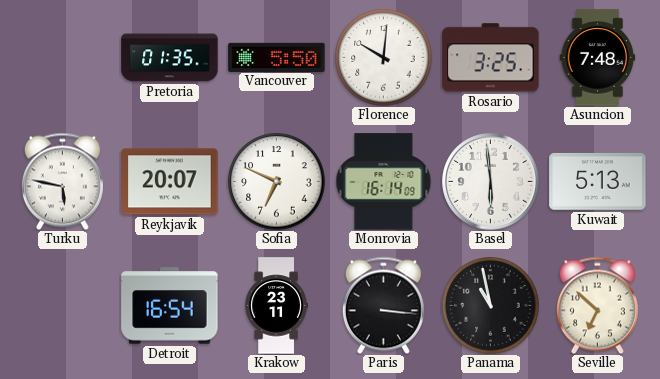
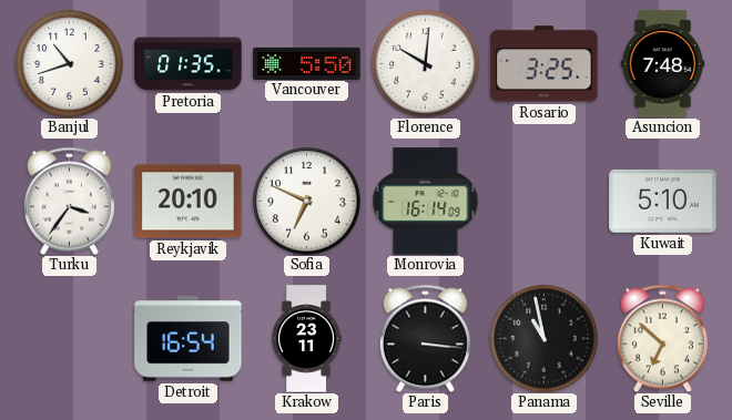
Banjul: none -> 10:42 (70, 64)
Turku: 5:47 -> 3:36 (69, 201)
Reykjavik: 20:07 -> 20:10 (189, 202)
Basel: 5:59 -> none (491, 182)
Kuwait: 5:13 -> 5:10 (663, 201)
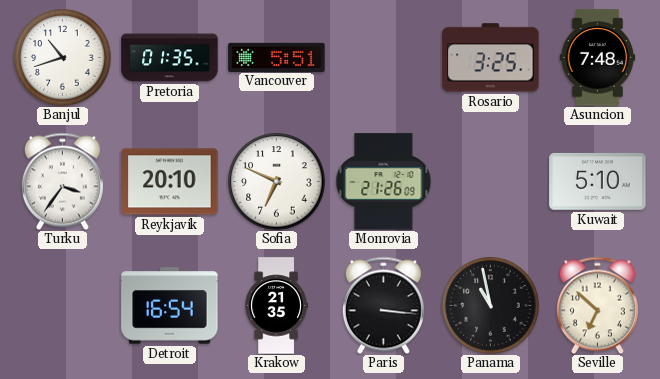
Vancouver: 5:50 -> 5:51 (277, 57)
Florence: 10:01 -> none (426, 64)
Monrovia: 16:14 -> 21:26 (384, 182)
Krakow: 23:11 -> 21:35 (276, 306)
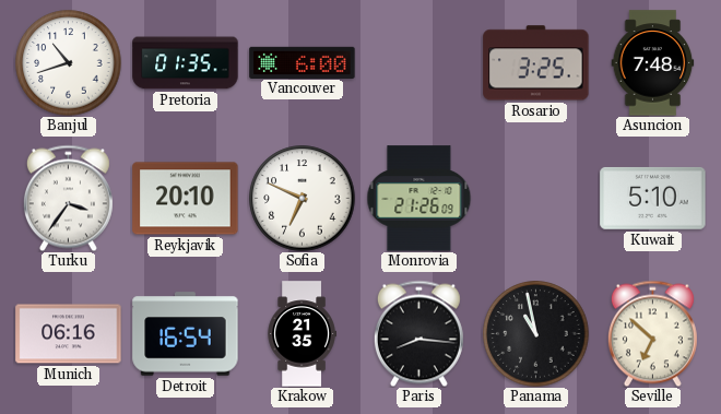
Vancouver: 5:51 -> 6:00 (303, 62)
Munich: none -> 06:16 (69, 334)
Paris: 3:16 -> 8:16 (418, 333)
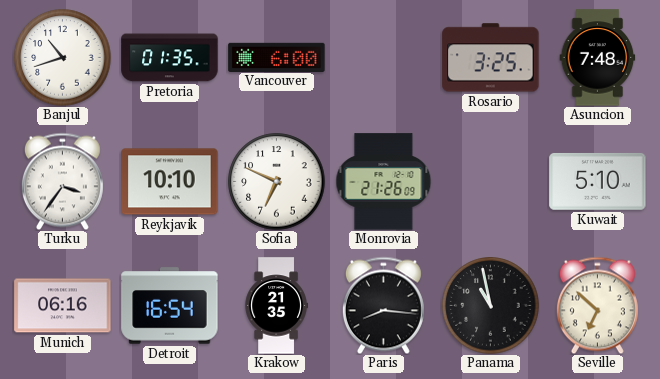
Reykjavik: 20:10 -> 10:10 (170, 182)
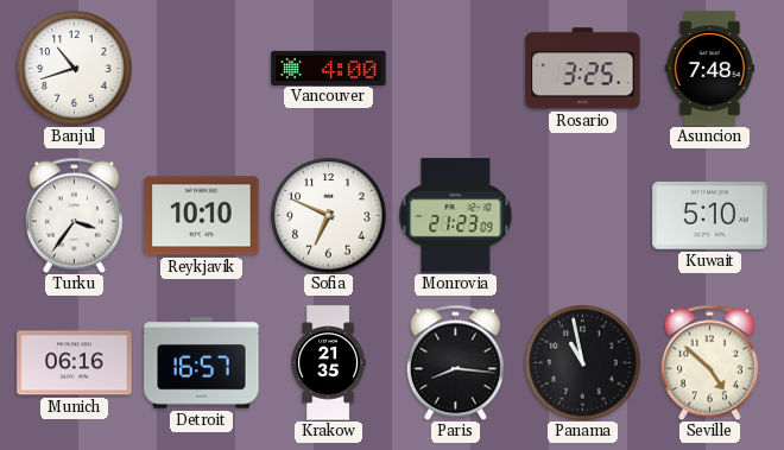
Pretoria: 01:35 -> none (170, 58)
Vancouver: 6:00 -> 4:00 (329, 68)
Monrovia: 21:26 -> 21:23 (456, 216)
Detroit: 16:54 -> 16:57 (202, 363)
Seville: 6:52 -> 4:52 (709, 362)
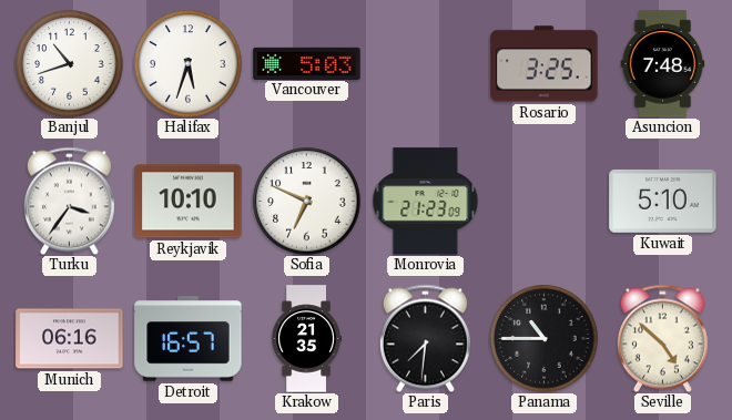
Halifax: none -> 5:33 (189, 64)
Vancouver: 4:00 -> 5:03 (307, 63)
Paris: 8:16 -> 7:31 (425, 338)
Panama: 10:58 -> 10:45 (545, 339)
